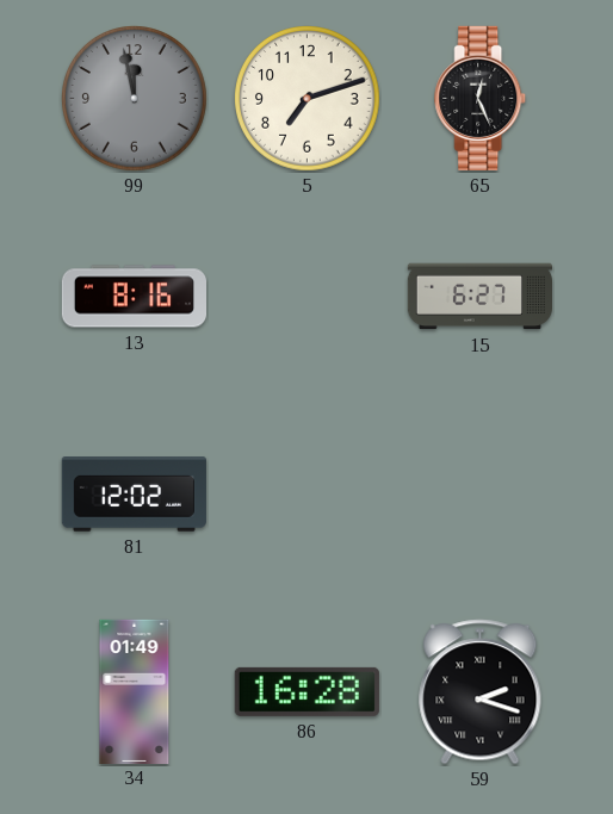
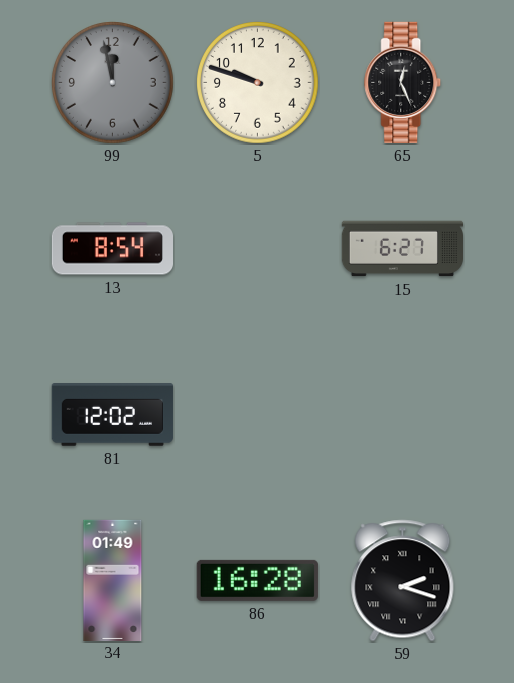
5: 7:12 -> 9:48 (258, 83)
13: 8:16 -> 8:54 (112, 249)
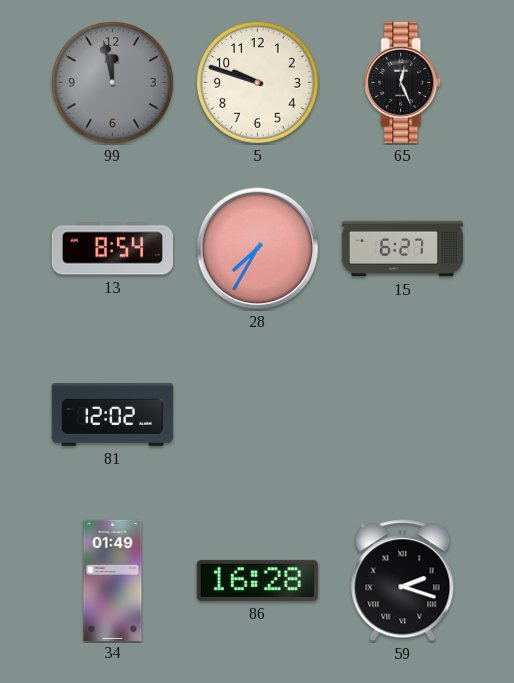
28: none -> 7:35 (258, 249)
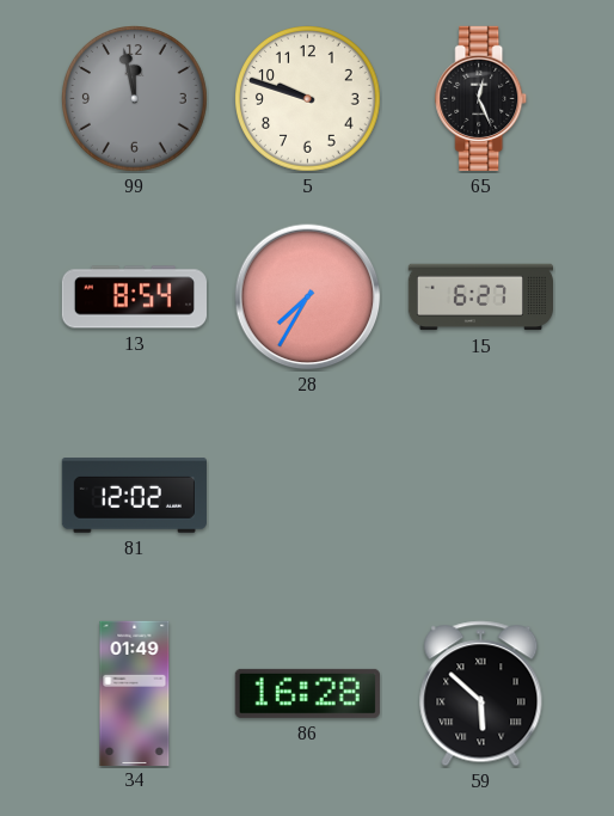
59: 2:18 -> 5:52 (481, 694)
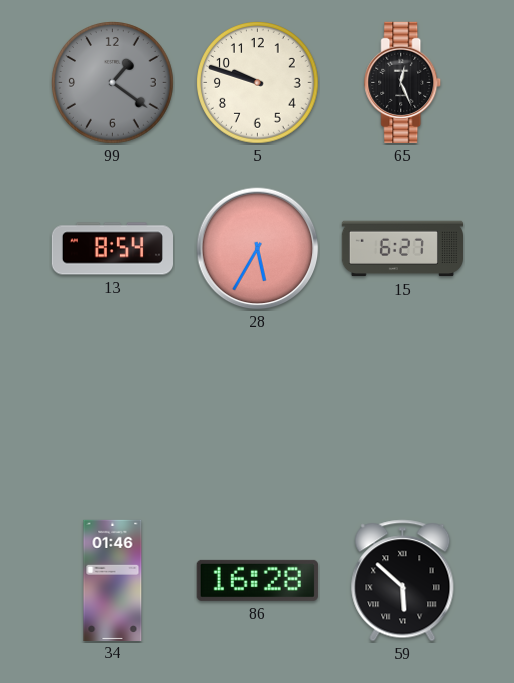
99: 11:58 -> 1:21 (113, 83)
28: 7:35 -> 5:35 (258, 249)
81: 12:02 -> none (134, 496)
34: 01:49 -> 01:46 (113, 580)
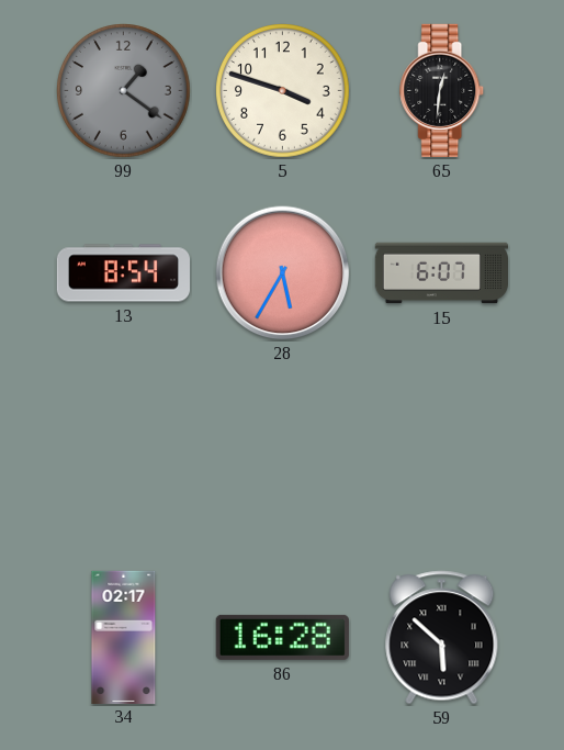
5: 9:48 -> 3:48 (283, 91)
65: 12:26 -> 12:31 (442, 90)
15: 6:27 -> 6:07 (441, 273)
34: 01:46 -> 02:17 (124, 637)
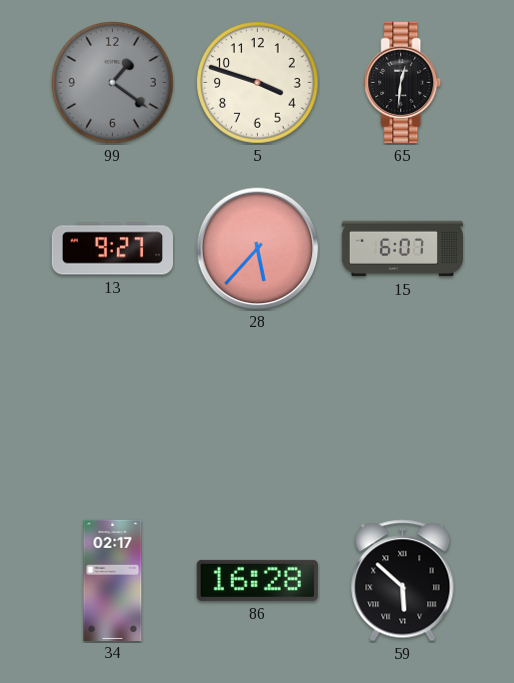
13: 8:54 -> 9:27 (112, 249)
28: 5:35 -> 5:37 (258, 249)
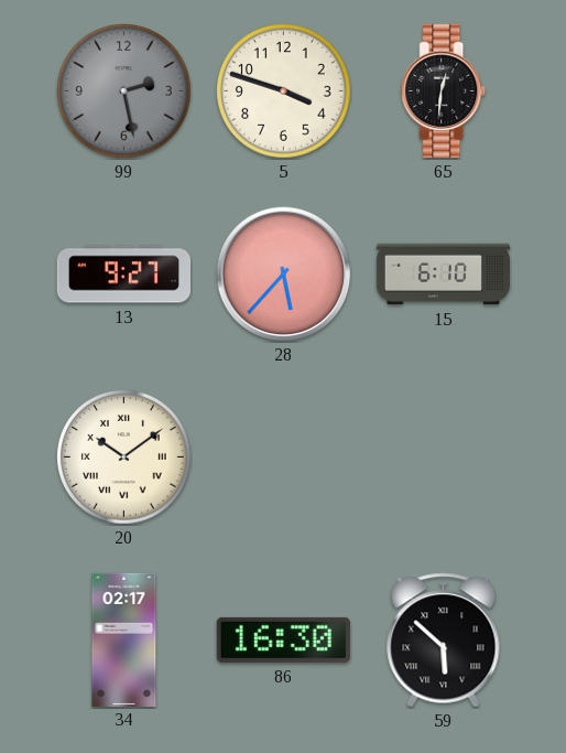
99: 1:21 -> 2:28 (124, 92)
15: 6:07 -> 6:10 (443, 275)
20: none -> 10:09 (124, 458)
86: 16:28 -> 16:30 (283, 639)
